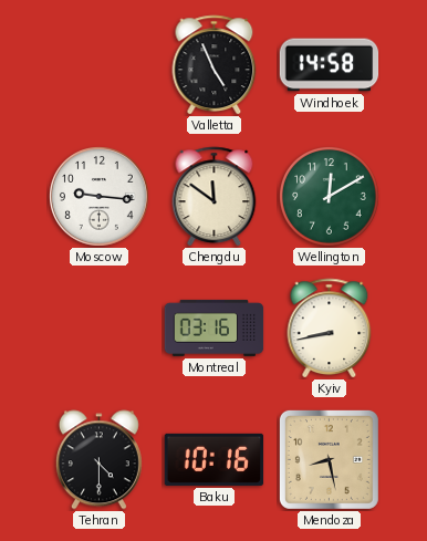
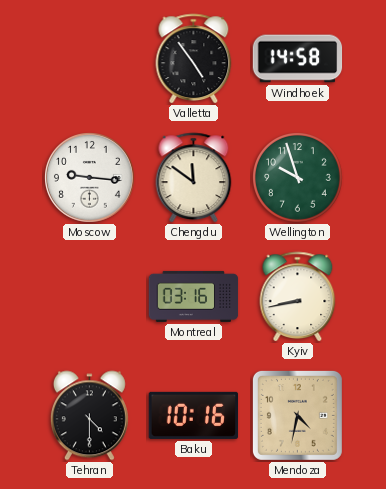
Valletta: 4:56 -> 4:54 (194, 59)
Wellington: 12:10 -> 9:57 (298, 178)
Mendoza: 8:28 -> 4:32 (297, 415)
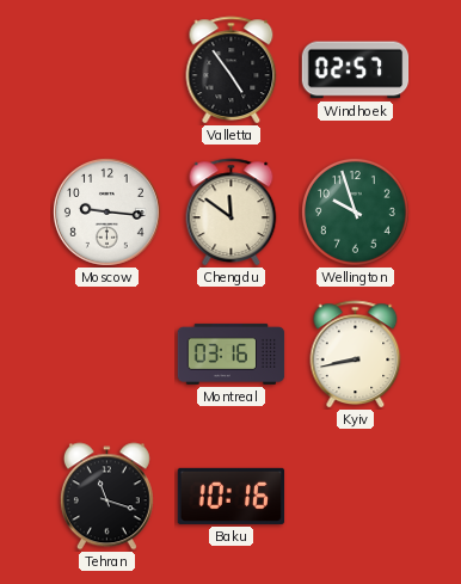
Windhoek: 14:58 -> 02:57 (356, 70)
Tehran: 4:30 -> 11:18 (106, 497)
Mendoza: 4:32 -> none (297, 415)
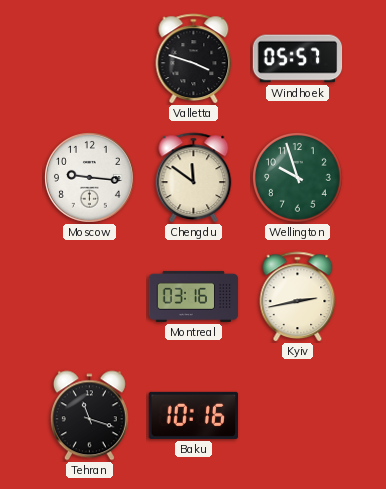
Valletta: 4:54 -> 3:48 (194, 59)
Windhoek: 02:57 -> 05:57 (298, 59)
Kyiv: 8:43 -> 2:43 (298, 297)
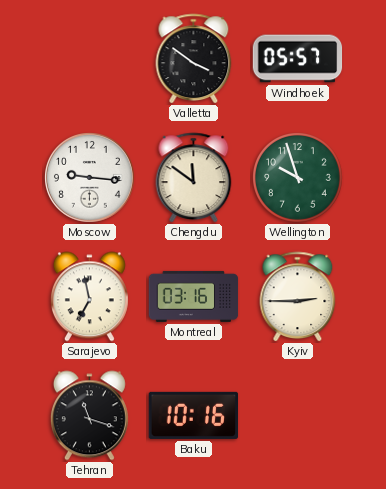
Valletta: 3:48 -> 3:51 (194, 59)
Sarajevo: none -> 6:58 (89, 297)
Kyiv: 2:43 -> 2:45 (298, 297)
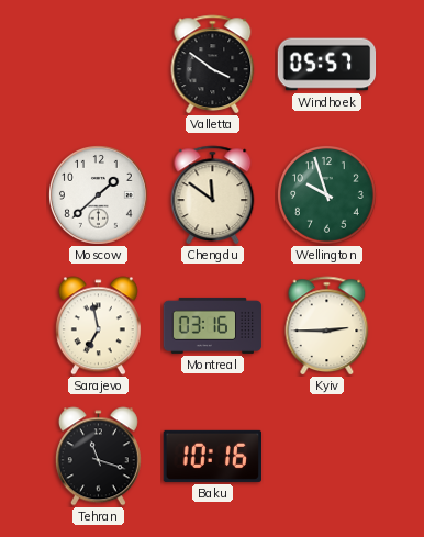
Moscow: 9:16 -> 1:38 (99, 195)
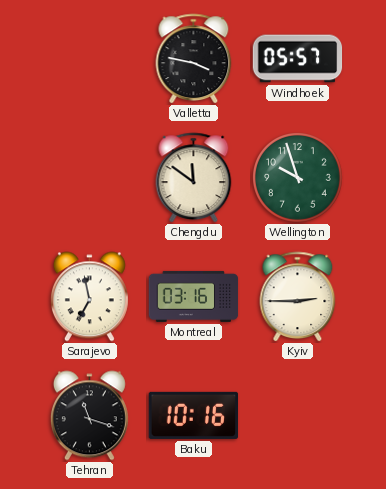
Valletta: 3:51 -> 3:47 (194, 59)
Moscow: 1:38 -> none (99, 195)
